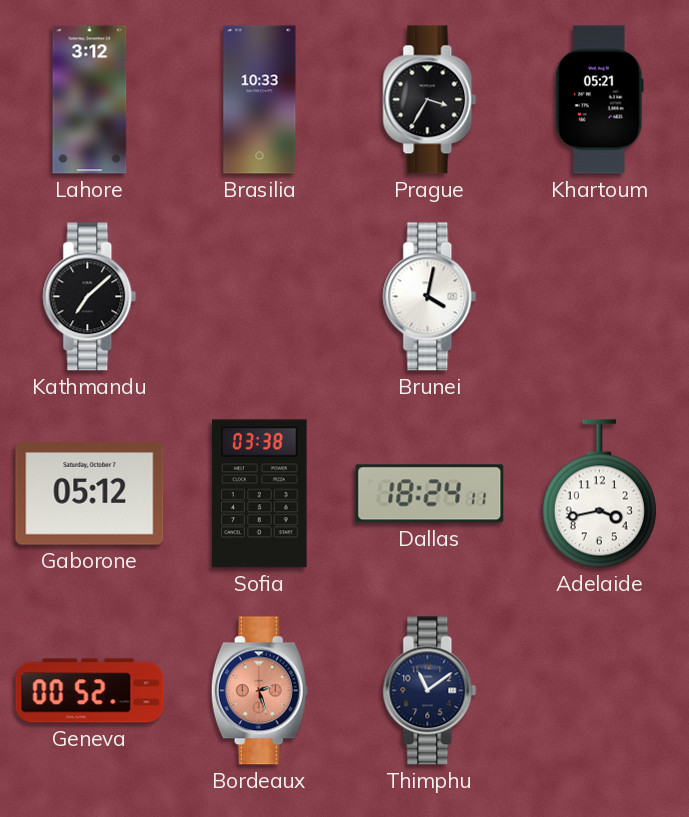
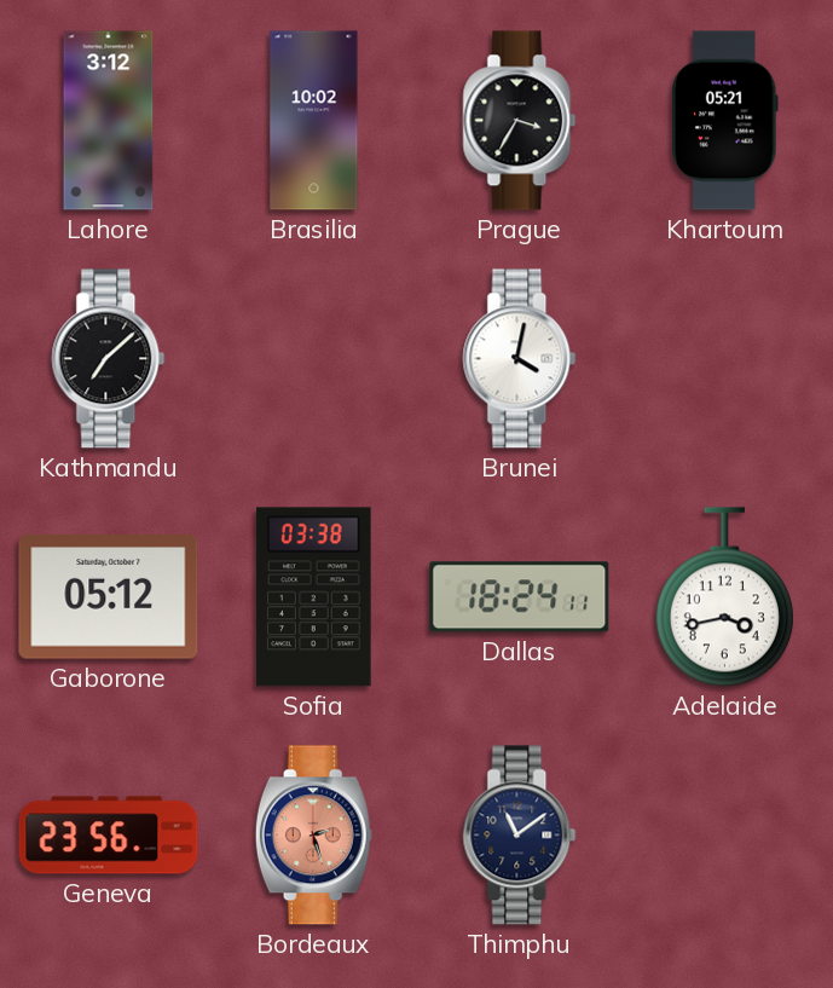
Brasilia: 10:33 -> 10:02 (314, 121)
Geneva: 00:52 -> 23:56 (109, 836)
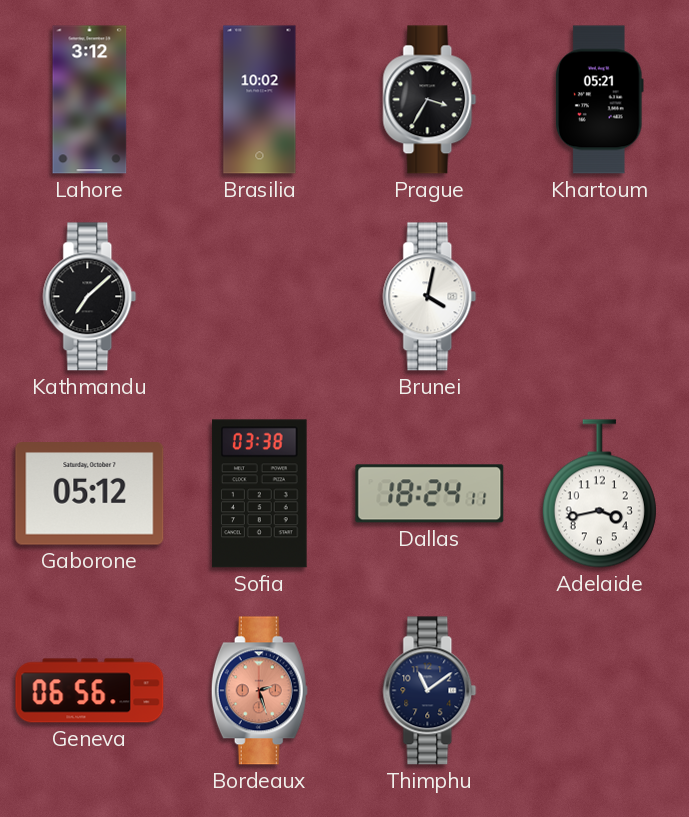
Geneva: 23:56 -> 06:56 (90, 691)
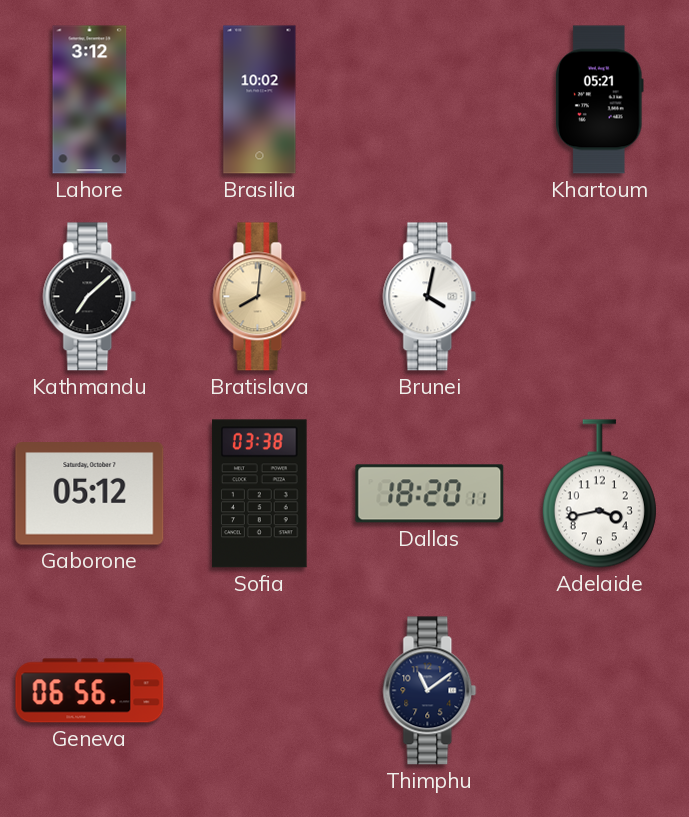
Prague: 3:35 -> none (430, 100)
Bratislava: none -> 8:01 (260, 297)
Dallas: 18:24 -> 18:20 (430, 494)
Bordeaux: 2:27 -> none (259, 691)
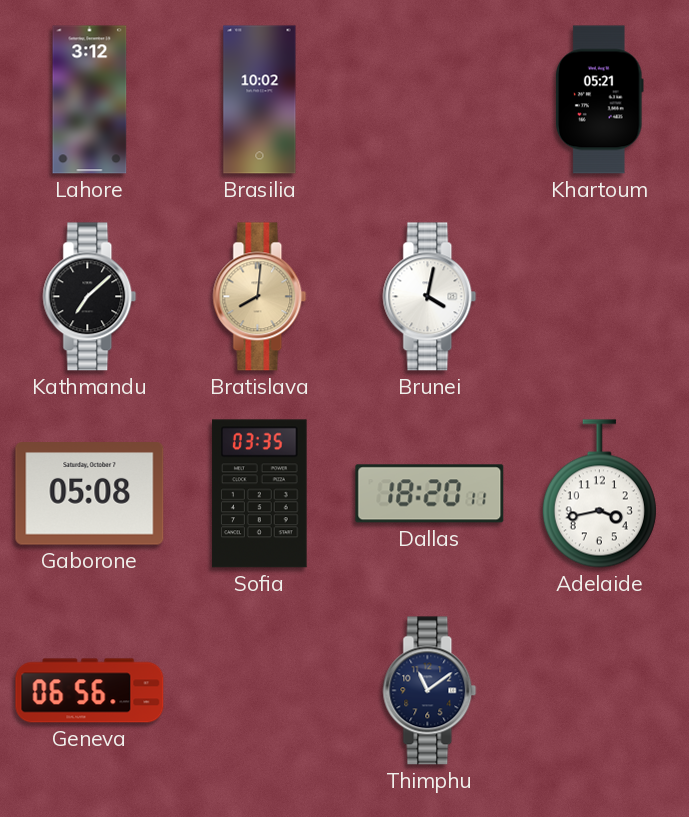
Gaborone: 05:12 -> 05:08 (90, 494)
Sofia: 03:38 -> 03:35 (260, 494)
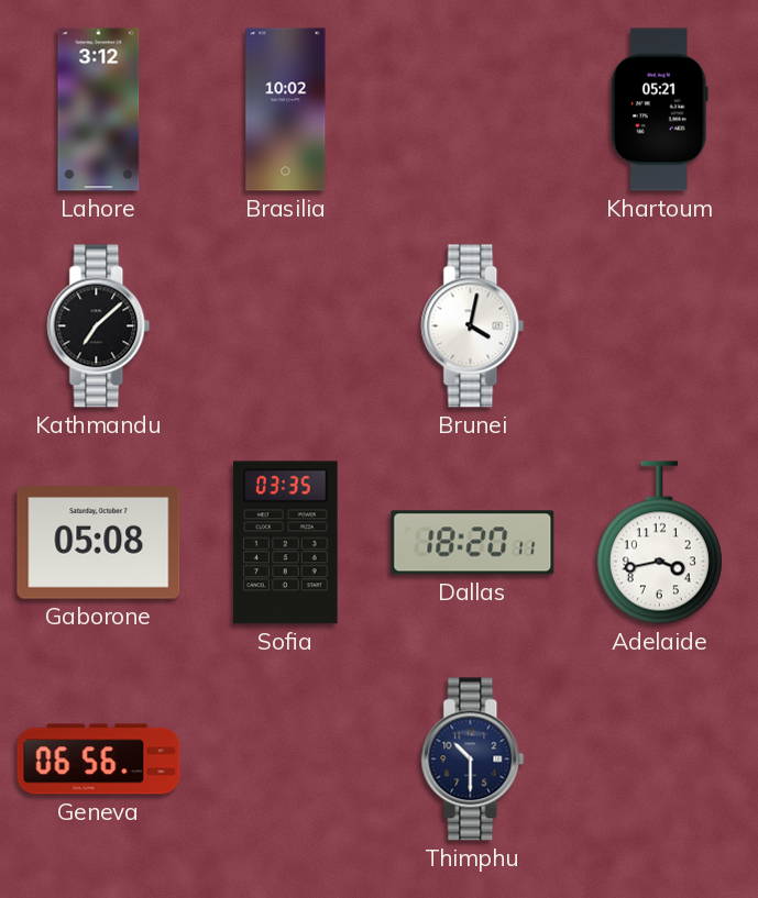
Bratislava: 8:01 -> none (260, 297)
Thimphu: 11:09 -> 10:30 (473, 760)
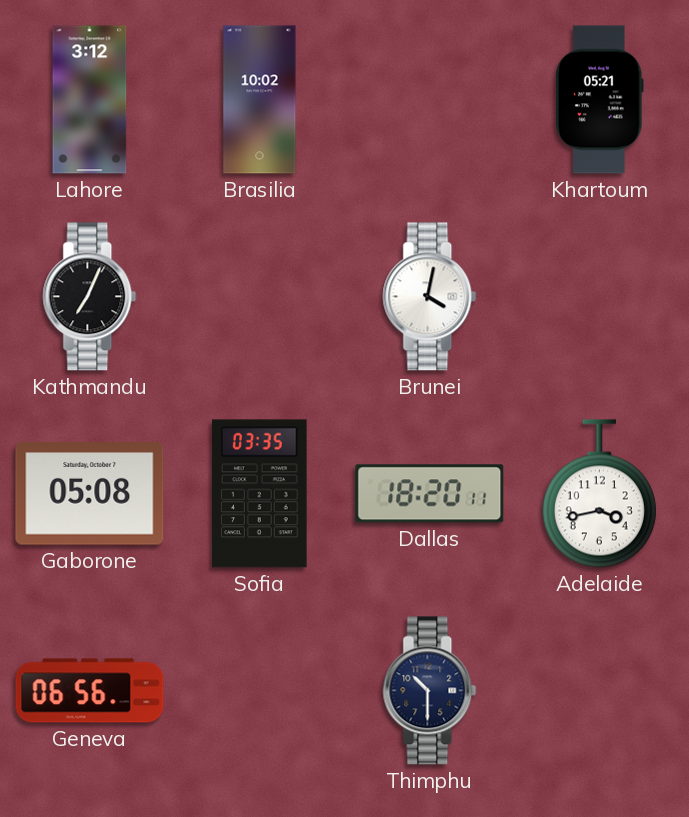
Kathmandu: 7:08 -> 7:04 (90, 297)
